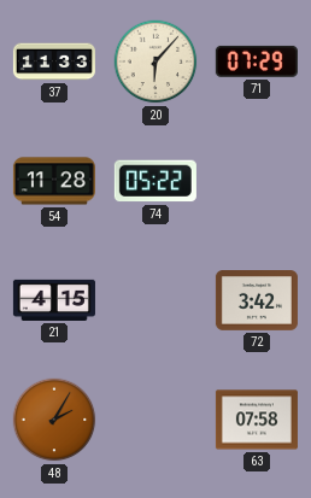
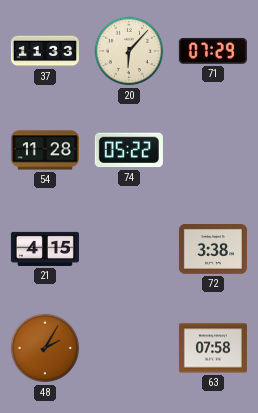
72: 3:42 -> 3:38 (213, 250)
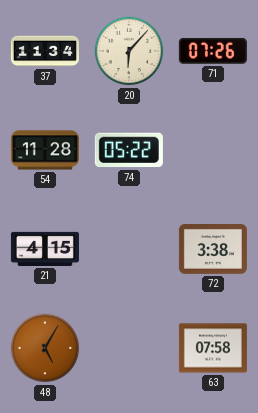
37: 11:33 -> 11:34 (45, 51)
71: 07:29 -> 07:26 (213, 51)
48: 2:05 -> 5:05 (45, 348)
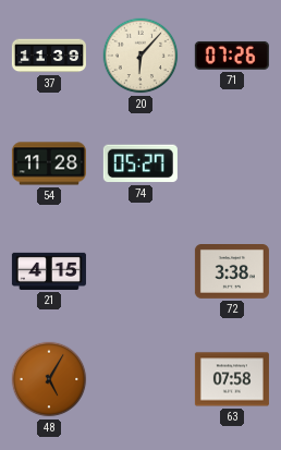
37: 11:34 -> 11:39 (49, 56)
74: 05:22 -> 05:27 (140, 163)
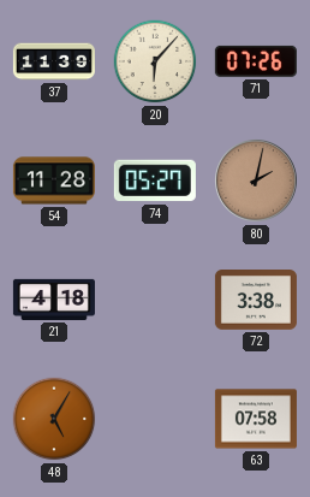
80: none -> 2:02 (256, 181)
21: 4:15 -> 4:18 (54, 300)
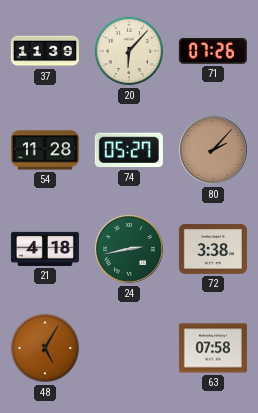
80: 2:02 -> 2:07 (213, 150)
24: none -> 2:43 (129, 249)
